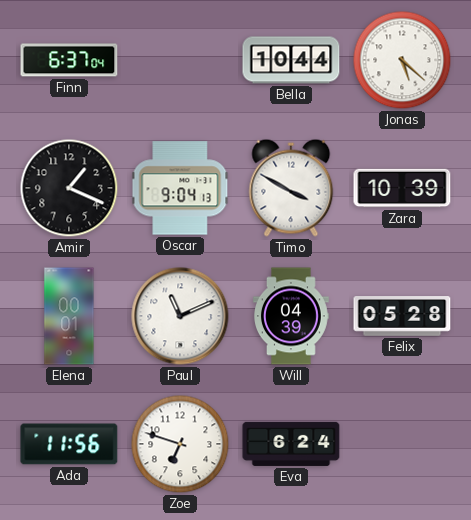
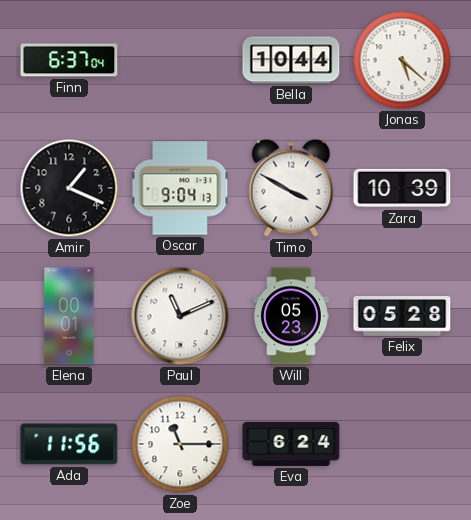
Will: 04:39 -> 05:23 (292, 316)
Zoe: 6:48 -> 11:15 (180, 444)
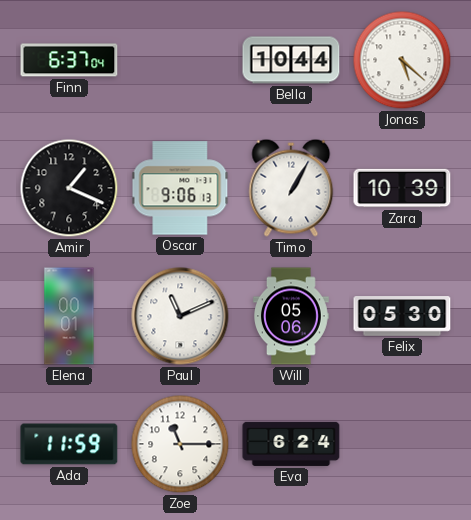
Oscar: 9:04 -> 9:06 (180, 188)
Timo: 3:50 -> 1:05 (291, 188)
Will: 05:23 -> 05:06 (292, 316)
Felix: 05:28 -> 05:30 (402, 316)
Ada: 11:56 -> 11:59 (69, 444)
